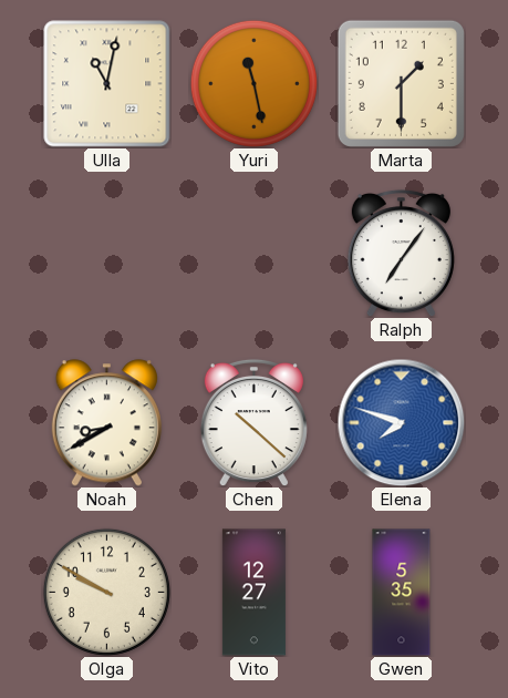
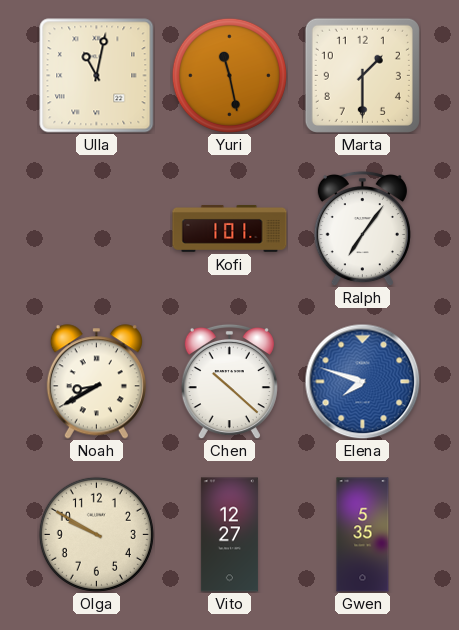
Kofi: none -> 1:01 (230, 229)
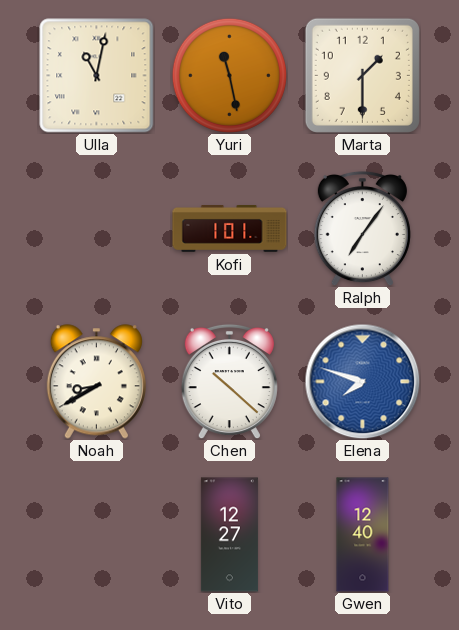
Olga: 9:50 -> none (96, 534)
Gwen: 5:35 -> 12:40 (363, 535)
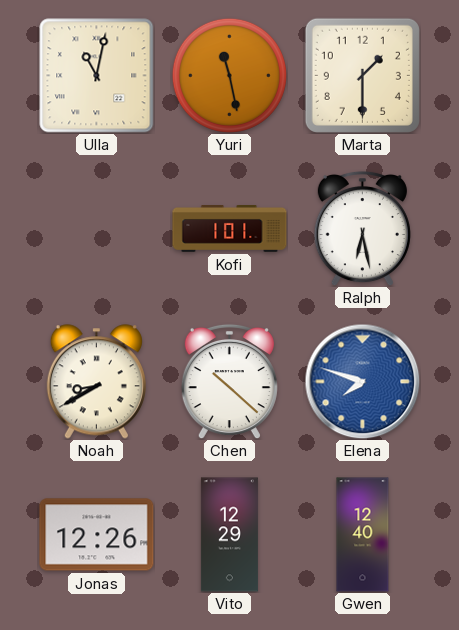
Ralph: 7:06 -> 6:28 (362, 228)
Jonas: none -> 12:26 (97, 535)
Vito: 12:27 -> 12:29 (229, 535)
